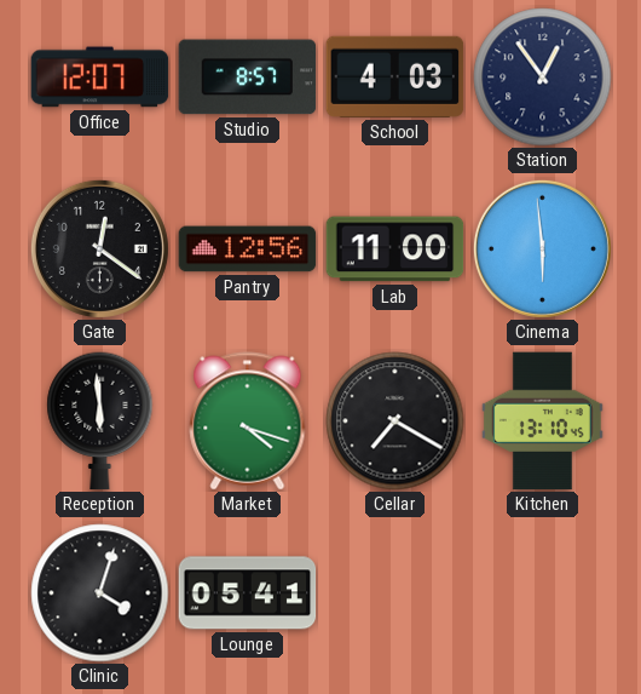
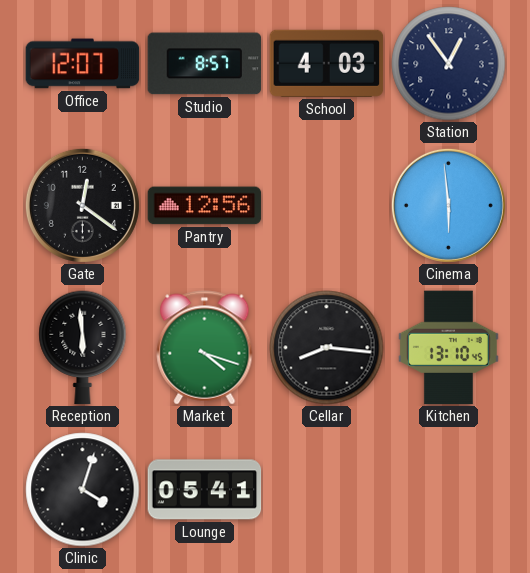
Lab: 11:00 -> none (395, 250)
Cellar: 7:20 -> 8:16 (327, 348)
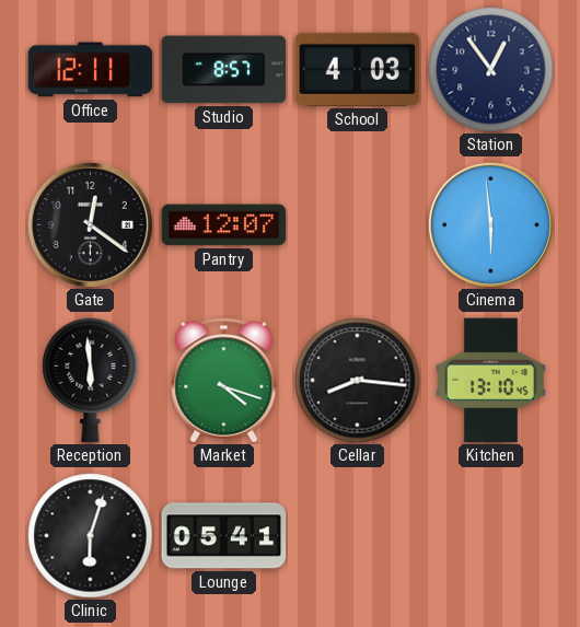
Office: 12:07 -> 12:11 (91, 70)
Pantry: 12:56 -> 12:07 (224, 225)
Clinic: 4:03 -> 6:03 (91, 536)
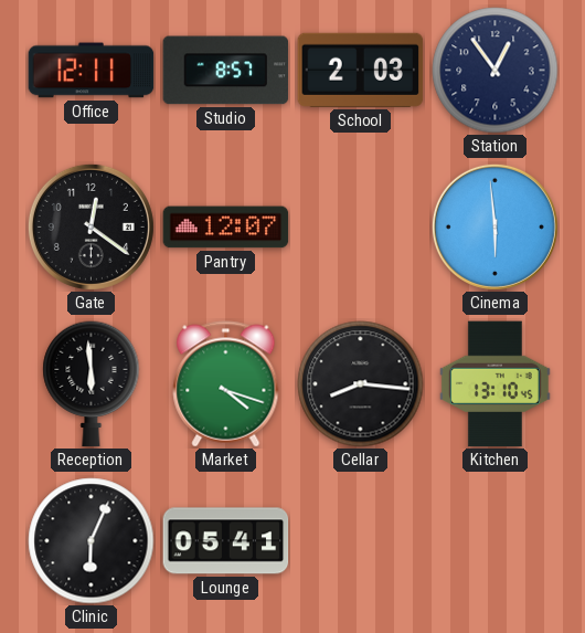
School: 4:03 -> 2:03 (361, 70)
Clinic: 6:03 -> 6:04 (92, 541)
